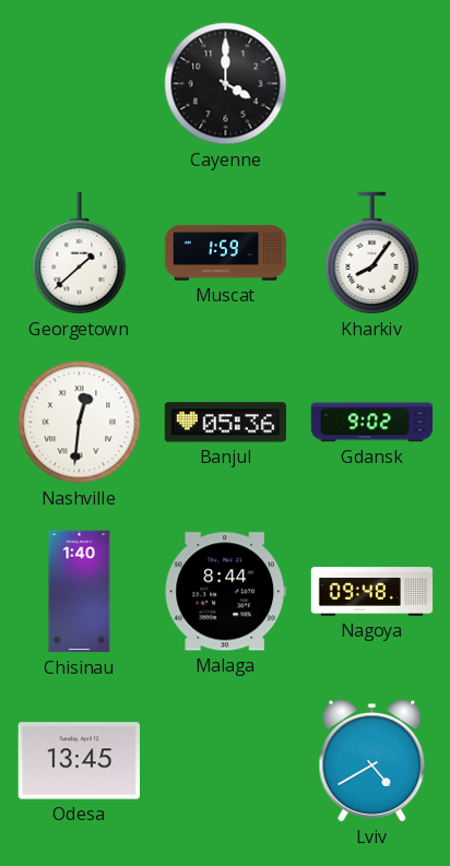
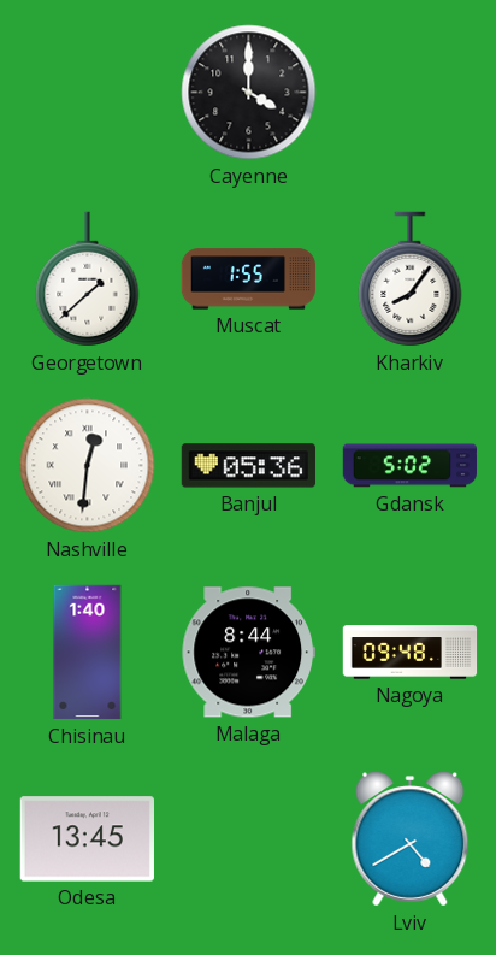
Muscat: 1:59 -> 1:55 (249, 279)
Gdansk: 9:02 -> 5:02 (411, 466)
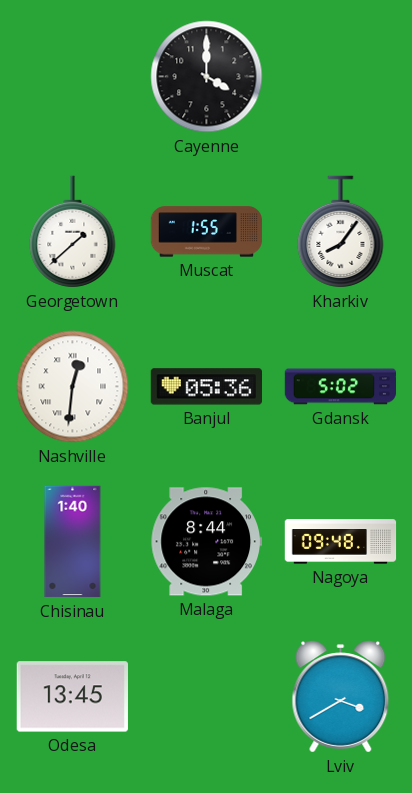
Lviv: 4:40 -> 3:40 (341, 697)
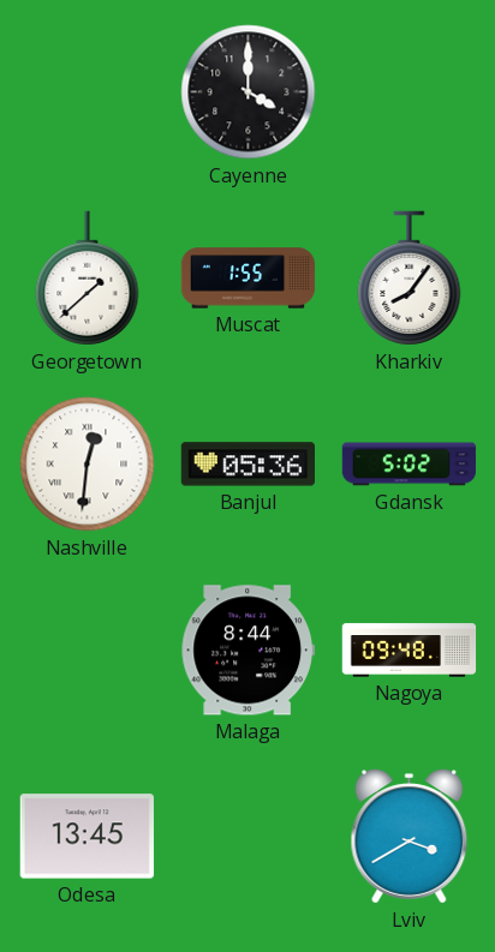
Chisinau: 1:40 -> none (73, 542)
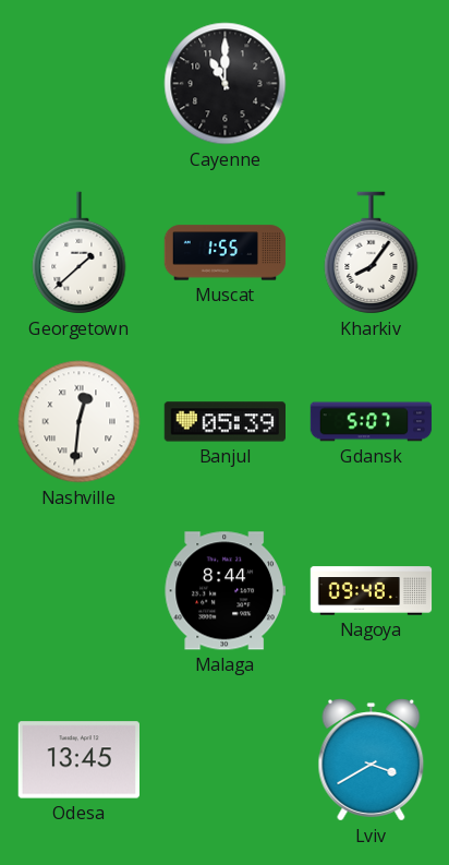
Cayenne: 4:00 -> 11:00 (226, 84)
Banjul: 05:36 -> 05:39 (225, 422)
Gdansk: 5:02 -> 5:07 (372, 422)
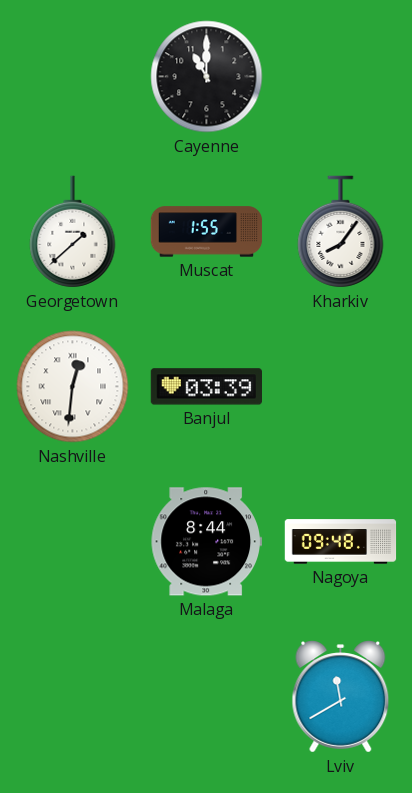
Banjul: 05:39 -> 03:39 (206, 387)
Gdansk: 5:07 -> none (372, 422)
Odesa: 13:45 -> none (78, 760)
Lviv: 3:40 -> 11:40 (341, 697)
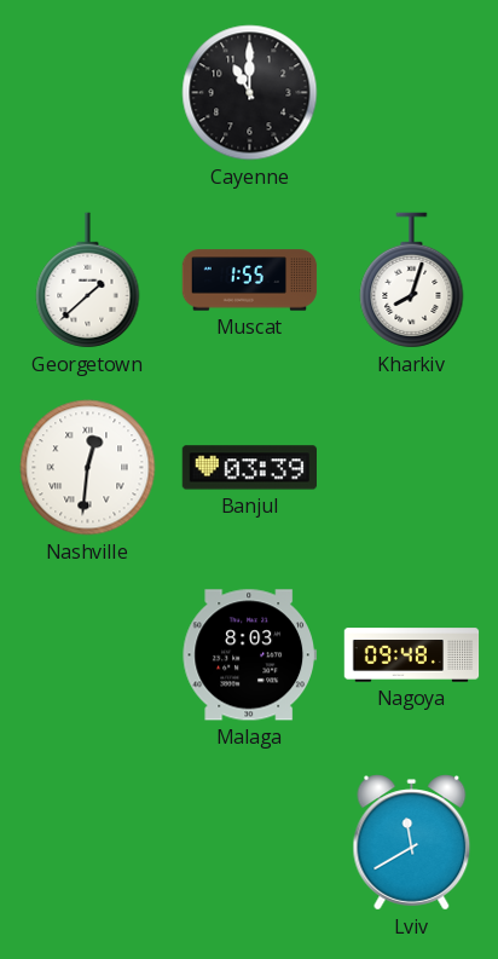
Kharkiv: 8:06 -> 8:03 (412, 281)
Malaga: 8:44 -> 8:03 (249, 655)
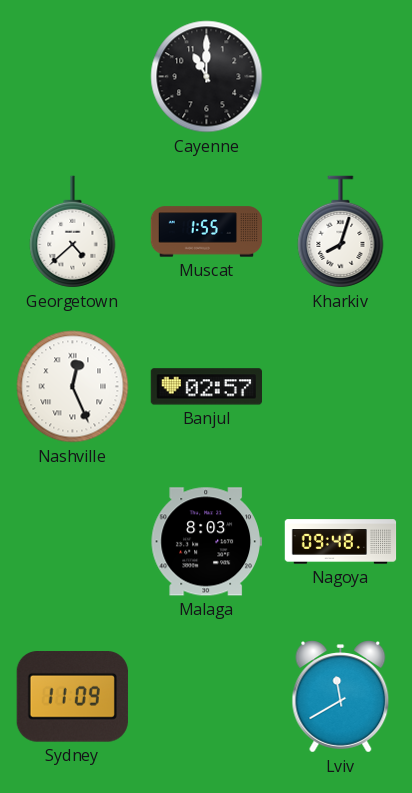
Georgetown: 1:38 -> 4:38 (73, 232)
Nashville: 12:31 -> 12:26 (73, 387)
Banjul: 03:39 -> 02:57 (206, 387)
Sydney: none -> 11:09 (72, 697)
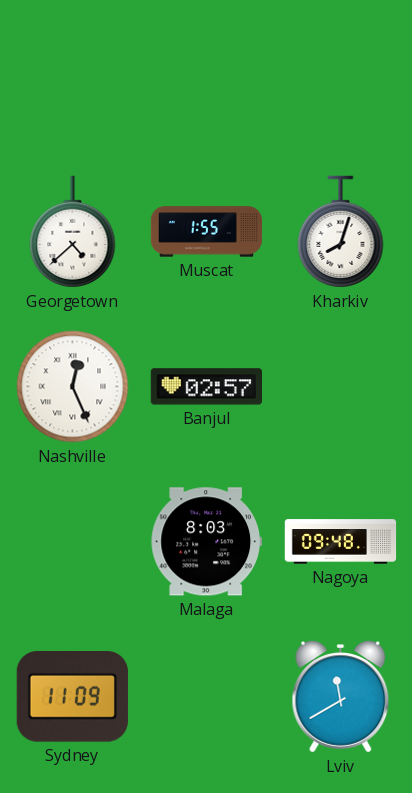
Cayenne: 11:00 -> none (207, 77)
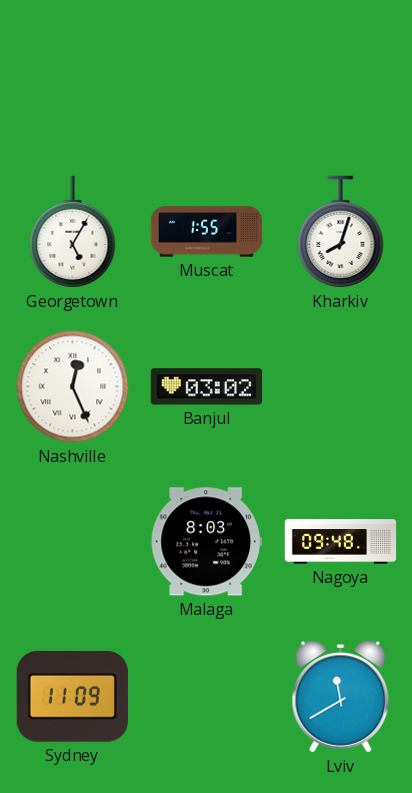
Georgetown: 4:38 -> 5:05 (73, 232)
Banjul: 02:57 -> 03:02 (206, 387)
